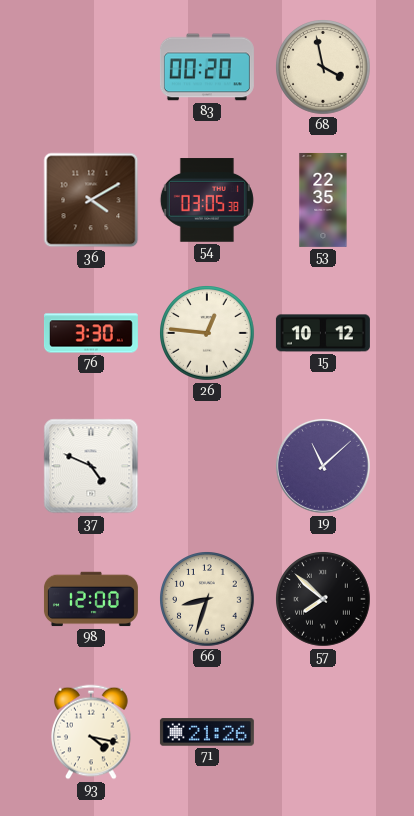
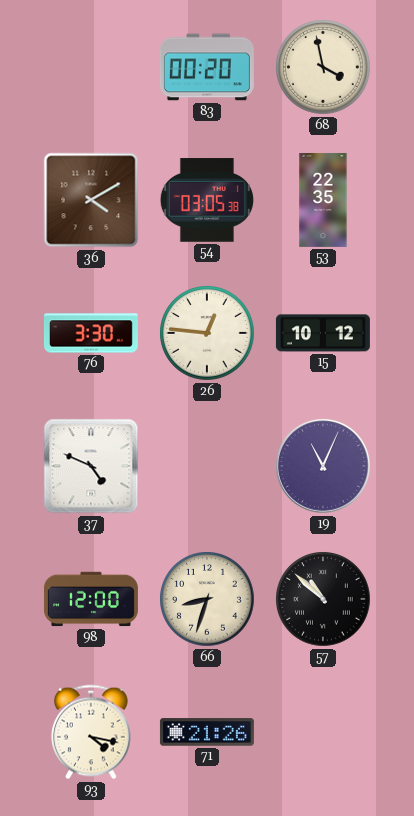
19: 11:08 -> 11:04 (323, 466)
57: 7:52 -> 10:52 (323, 599)
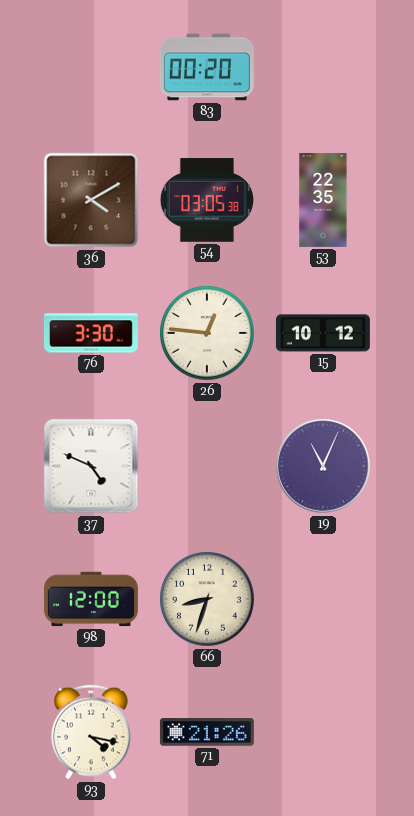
68: 3:58 -> none (323, 67)
57: 10:52 -> none (323, 599)
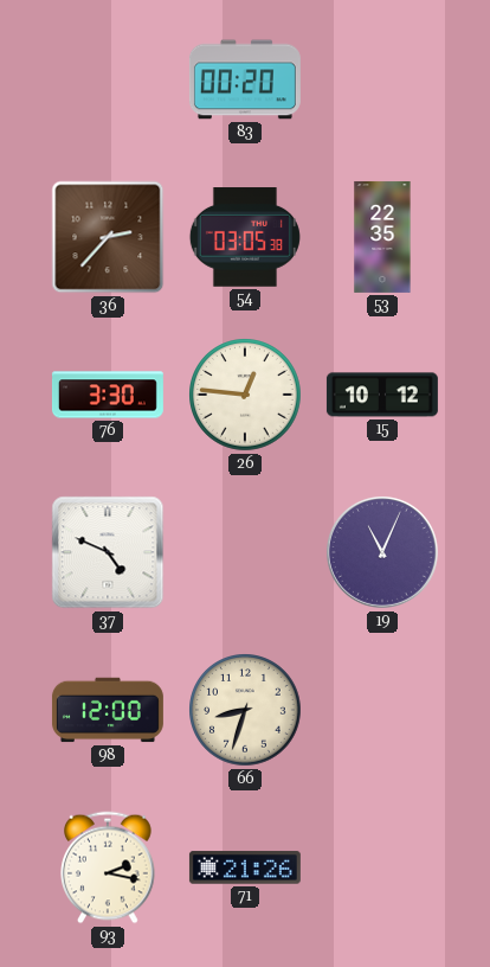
36: 4:10 -> 2:37 (108, 237)
93: 4:17 -> 2:17 (109, 867)
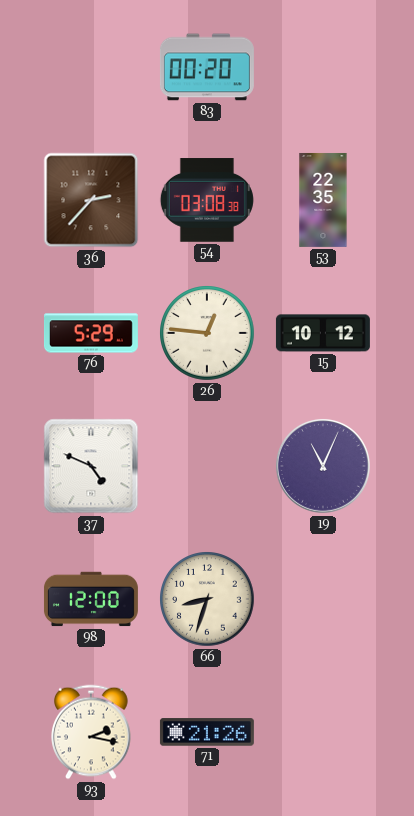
54: 03:05 -> 03:08 (207, 200)
76: 3:30 -> 5:29 (91, 333)
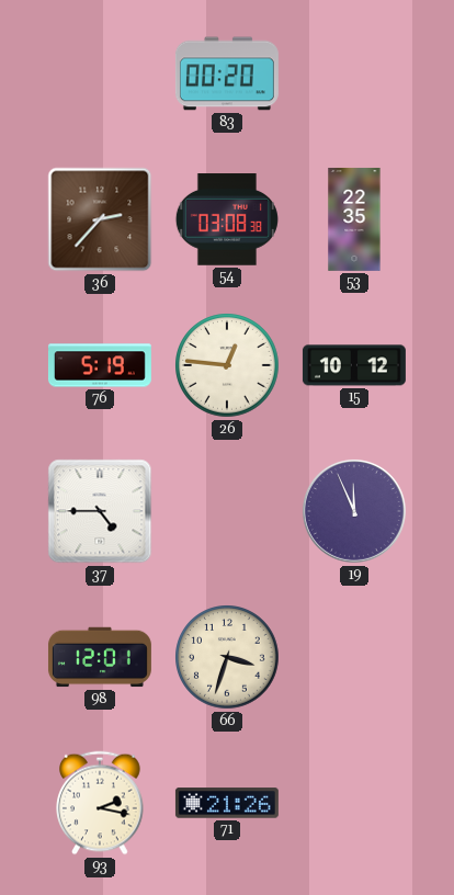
76: 5:29 -> 5:19 (100, 365)
37: 4:49 -> 4:45 (100, 511)
19: 11:04 -> 11:56 (354, 511)
98: 12:00 -> 12:01 (100, 657)
66: 8:33 -> 3:33 (227, 657)
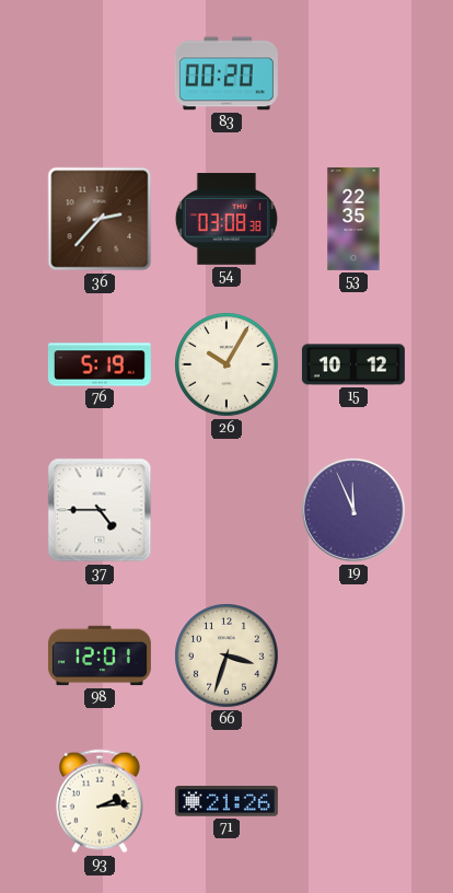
26: 12:46 -> 10:05 (226, 364)
93: 2:17 -> 2:14 (101, 801)
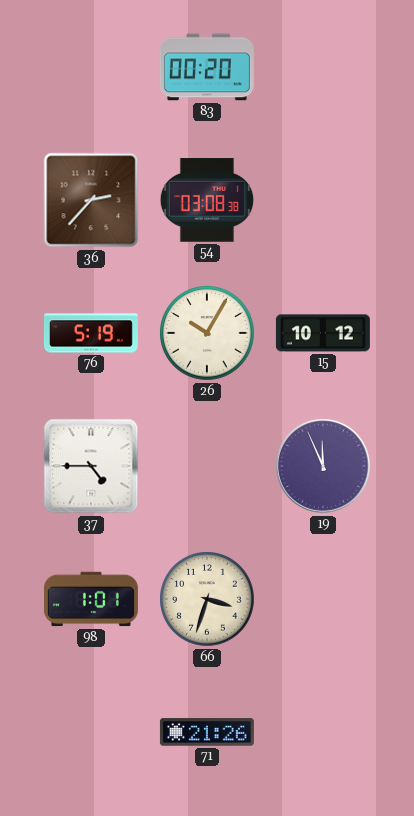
53: 22:35 -> none (353, 219)
98: 12:01 -> 1:01 (91, 599)
93: 2:14 -> none (101, 801)
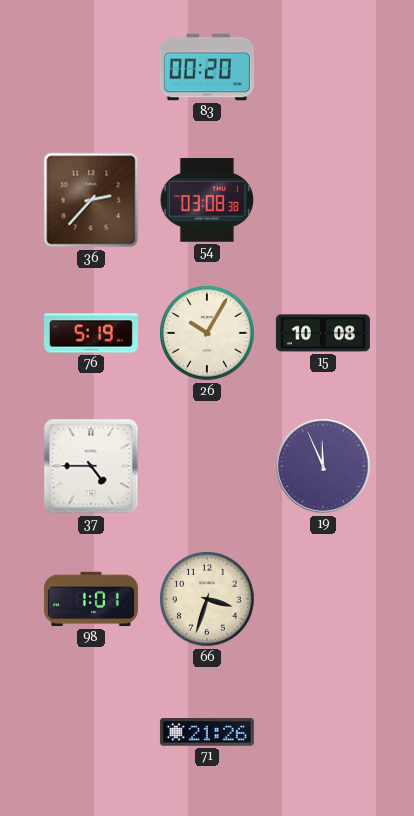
15: 10:12 -> 10:08 (323, 333)
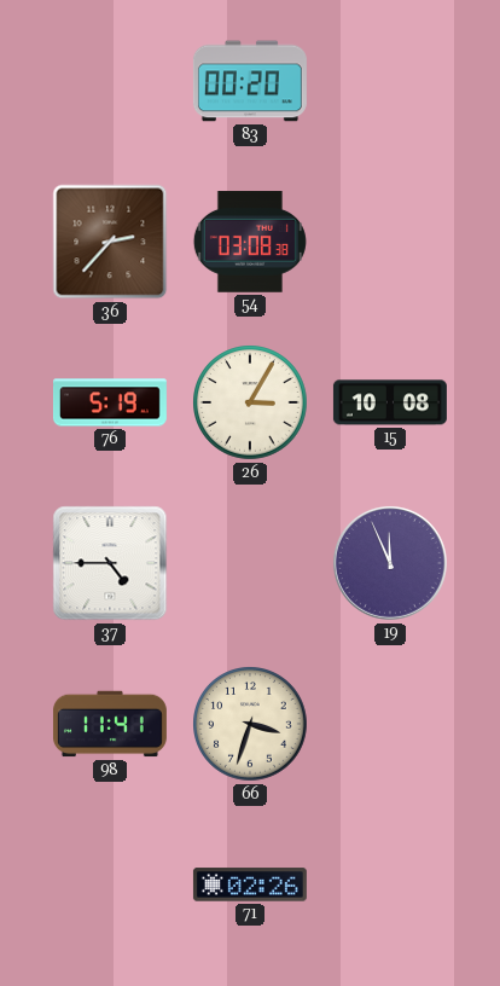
26: 10:05 -> 3:05 (250, 402)
98: 1:01 -> 11:41 (110, 724)
71: 21:26 -> 02:26 (250, 884)
